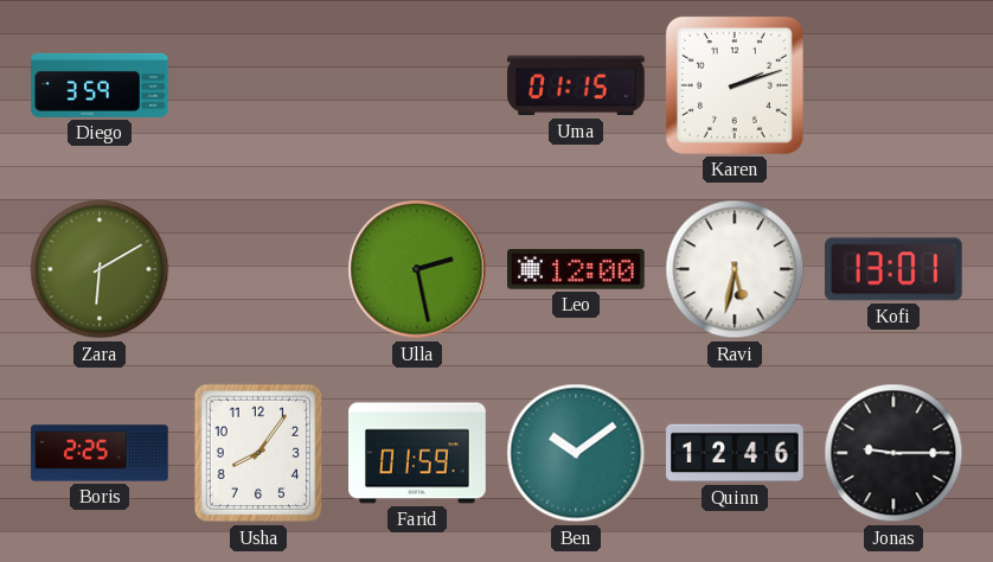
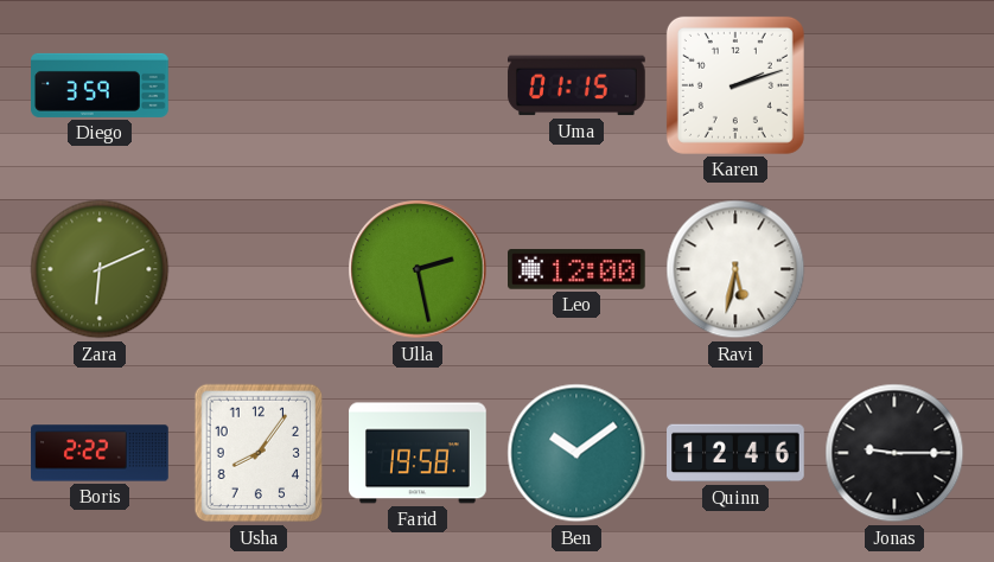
Zara: 6:10 -> 6:11 (100, 269)
Kofi: 13:01 -> none (895, 269)
Boris: 2:25 -> 2:22 (100, 453)
Farid: 01:59 -> 19:58 (418, 453)
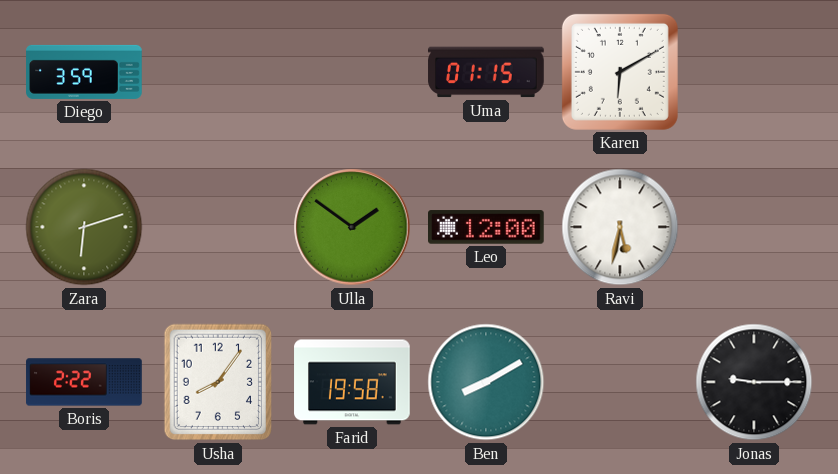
Karen: 2:12 -> 6:10 (620, 72)
Zara: 6:11 -> 6:12 (84, 227)
Ulla: 2:28 -> 1:51 (352, 227)
Ben: 10:09 -> 8:10 (486, 382)
Quinn: 12:46 -> none (735, 453)
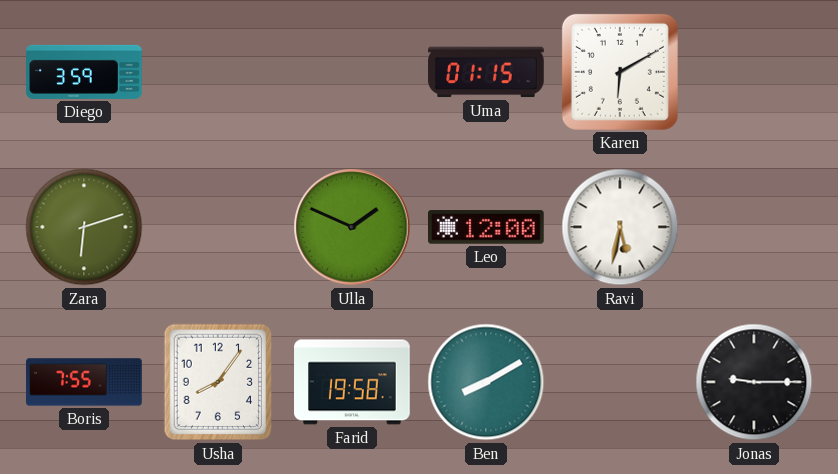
Ulla: 1:51 -> 1:49 (352, 227)
Boris: 2:22 -> 7:55 (84, 382)
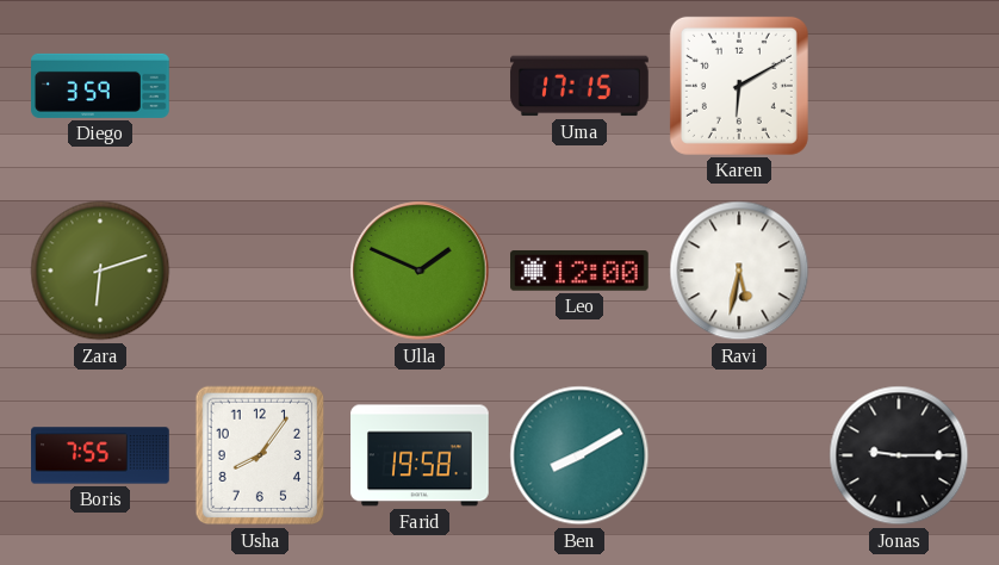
Uma: 01:15 -> 17:15 (579, 86)
